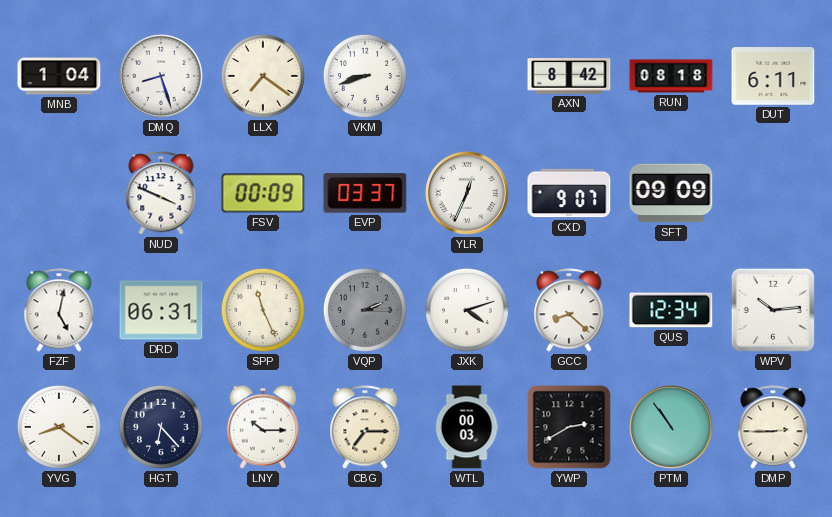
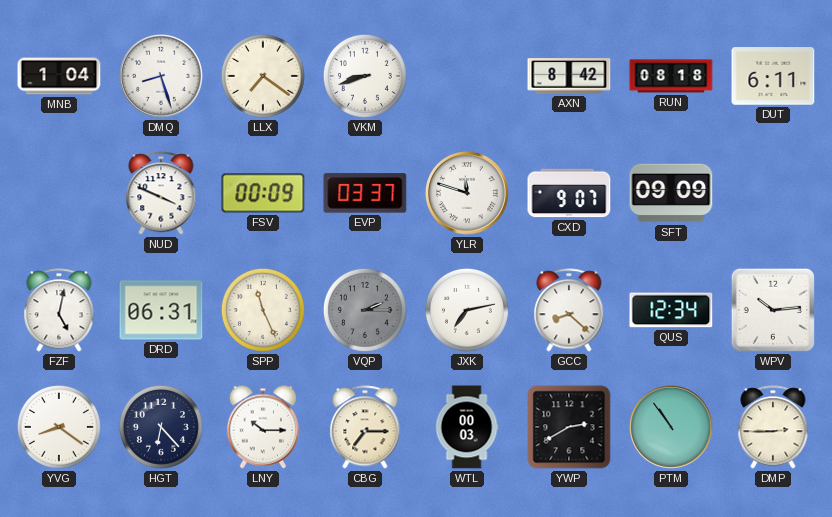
YLR: 12:34 -> 11:48 (468, 194)
JXK: 4:12 -> 7:13 (467, 310)
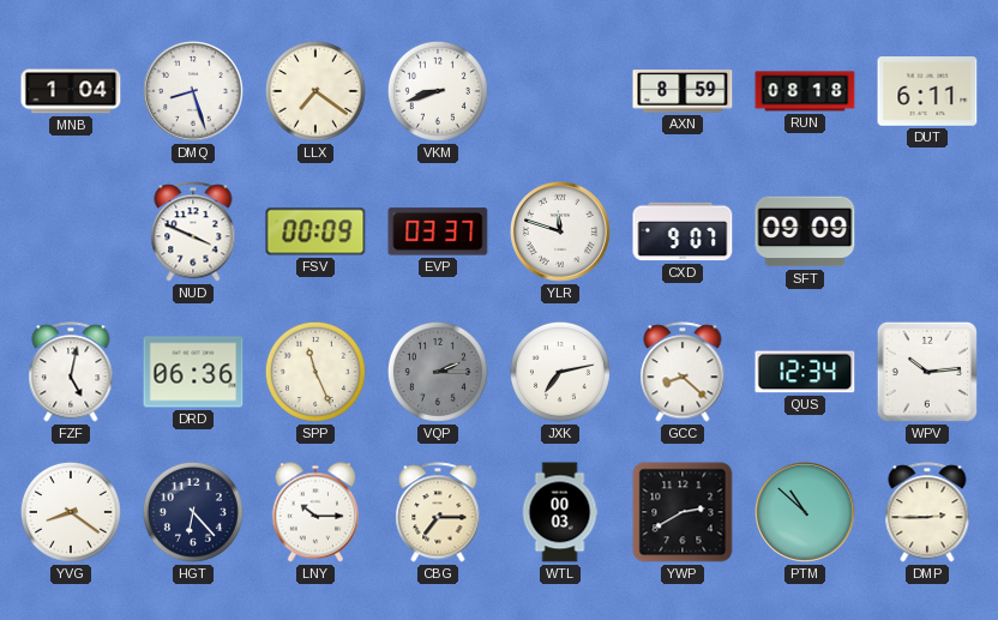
AXN: 8:42 -> 8:59 (683, 91)
DRD: 06:31 -> 06:36 (193, 372)
PTM: 10:54 -> 10:52 (806, 513)
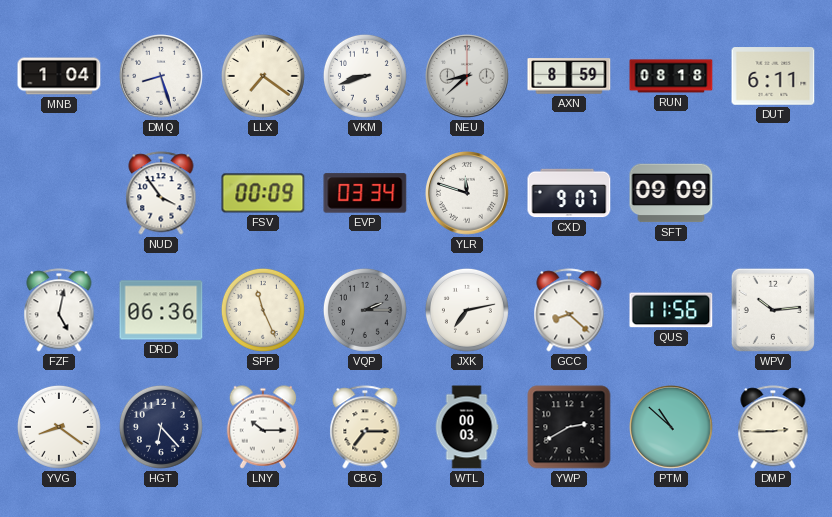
NEU: none -> 8:38 (468, 77)
NUD: 3:49 -> 3:54 (161, 193)
EVP: 03:37 -> 03:34 (365, 193)
QUS: 12:34 -> 11:56 (671, 310)
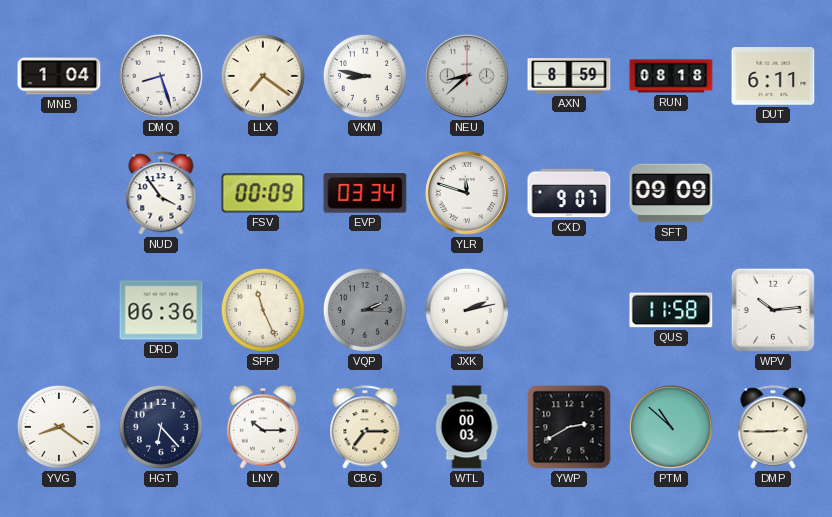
VKM: 8:42 -> 8:47 (365, 76)
FZF: 5:02 -> none (59, 310)
JXK: 7:13 -> 2:13 (467, 310)
GCC: 8:22 -> none (569, 310)
QUS: 11:56 -> 11:58 (671, 310)
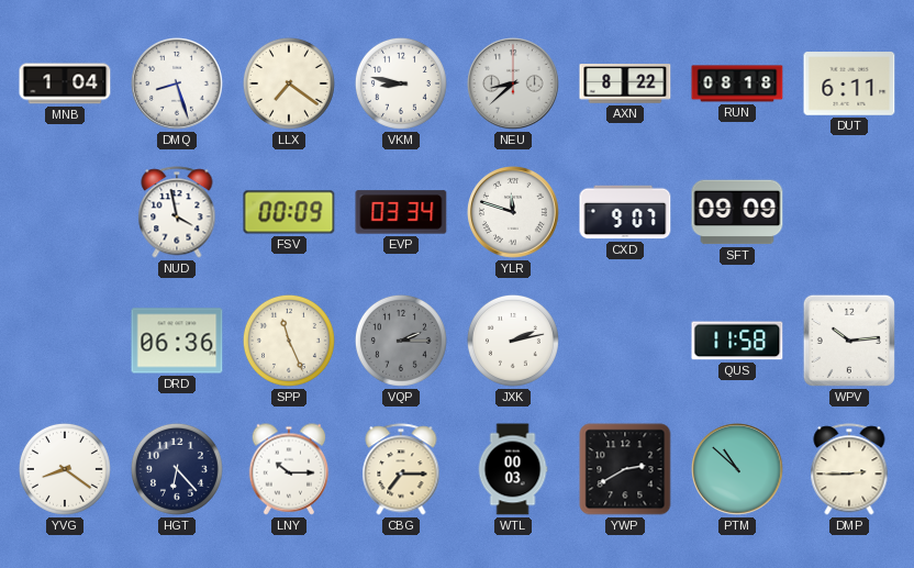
AXN: 8:59 -> 8:22 (625, 83)
NUD: 3:54 -> 3:58 (177, 212)
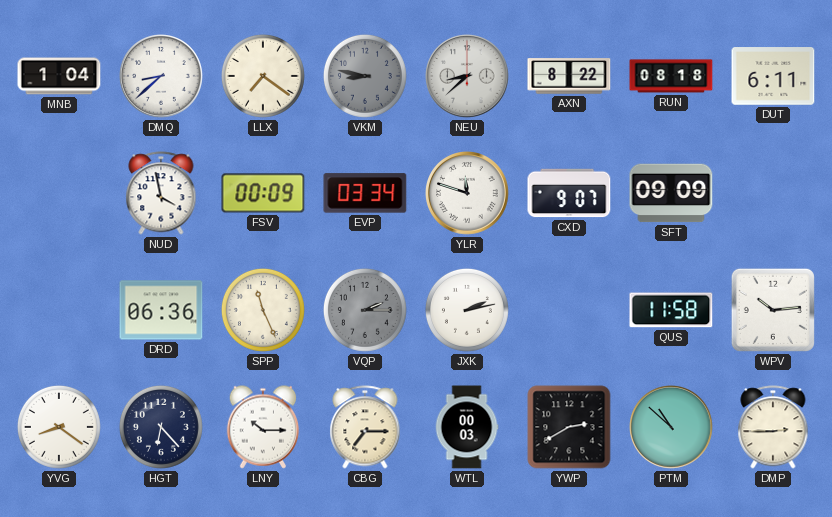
DMQ: 8:27 -> 8:38 (162, 77)
VKM dial: white -> grey (365, 76)
